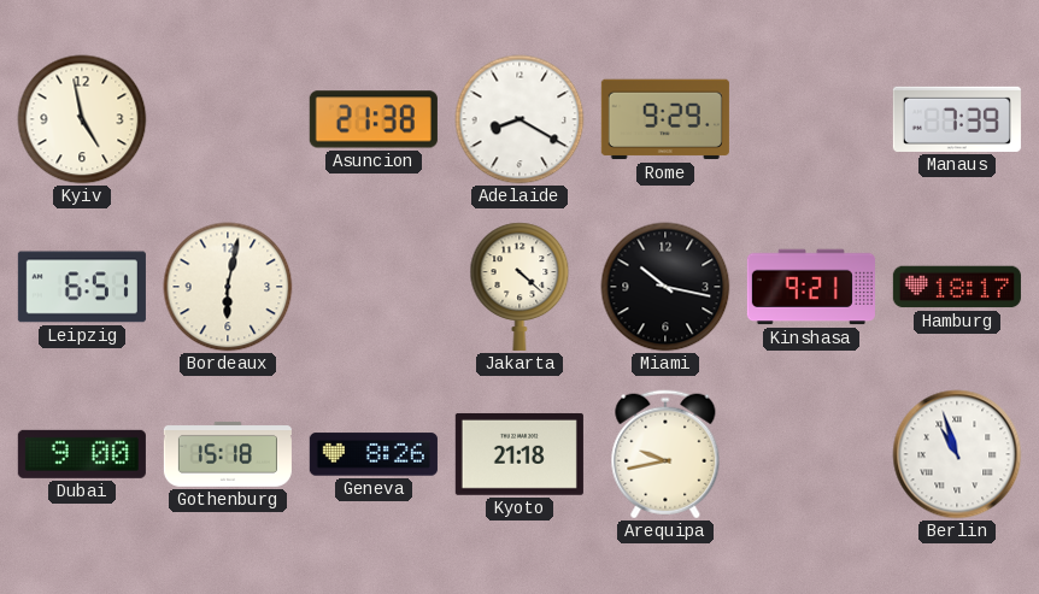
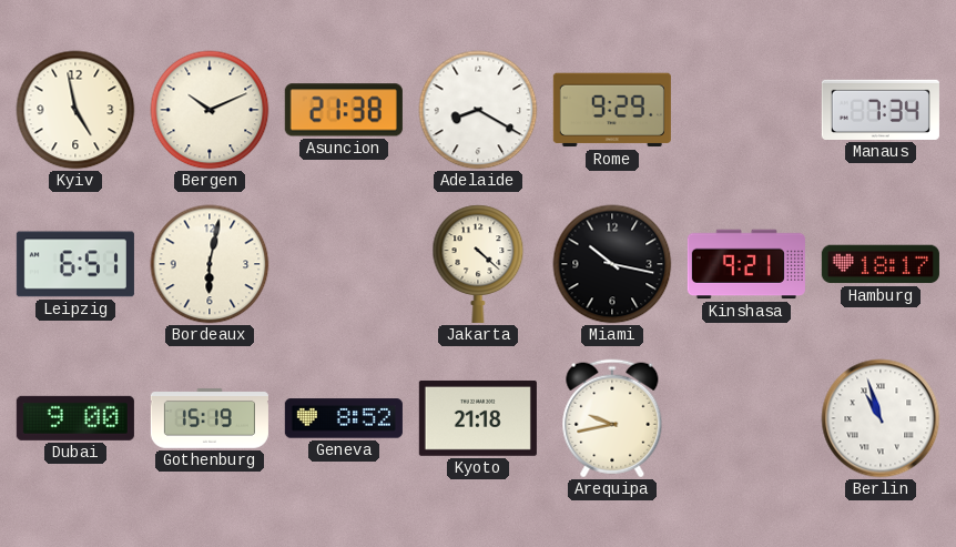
Bergen: none -> 10:11 (210, 110)
Manaus: 7:39 -> 7:34 (881, 110)
Gothenburg: 15:18 -> 15:19 (210, 418)
Geneva: 8:26 -> 8:52 (344, 418)
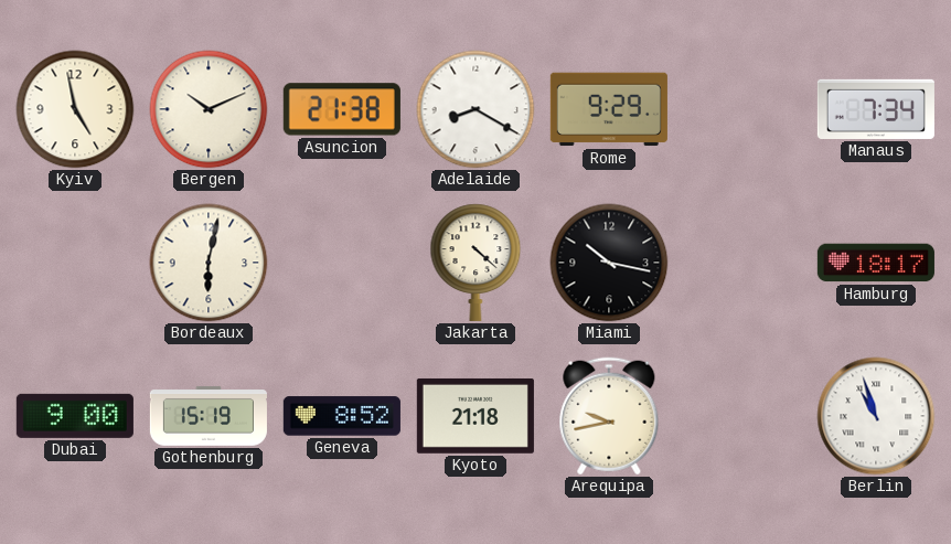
Leipzig: 6:51 -> none (75, 264)
Kinshasa: 9:21 -> none (746, 264)
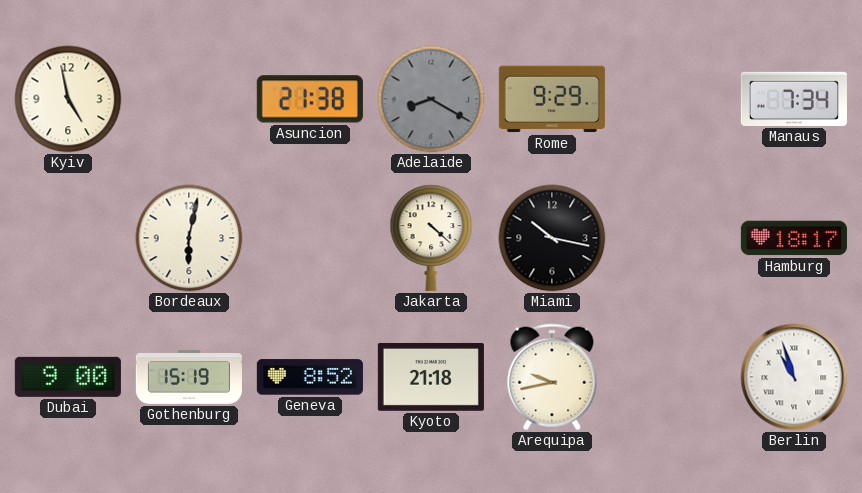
Bergen: 10:11 -> none (209, 109)
Adelaide dial: white -> grey (431, 99)
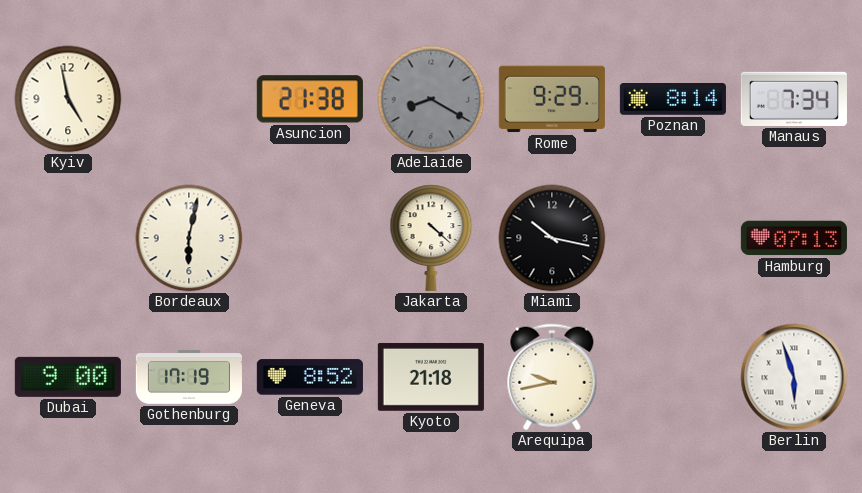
Poznan: none -> 8:14 (673, 100)
Hamburg: 18:17 -> 07:13 (794, 238)
Gothenburg: 15:19 -> 17:19 (189, 377)
Berlin: 10:57 -> 5:57 (794, 377)
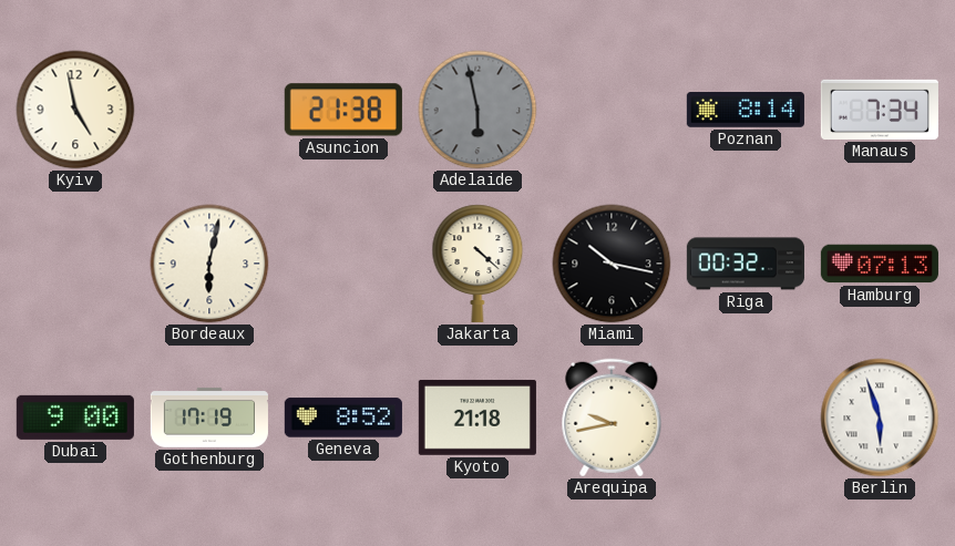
Adelaide: 8:20 -> 5:58 (477, 110)
Rome: 9:29 -> none (552, 99)
Riga: none -> 00:32 (746, 264)
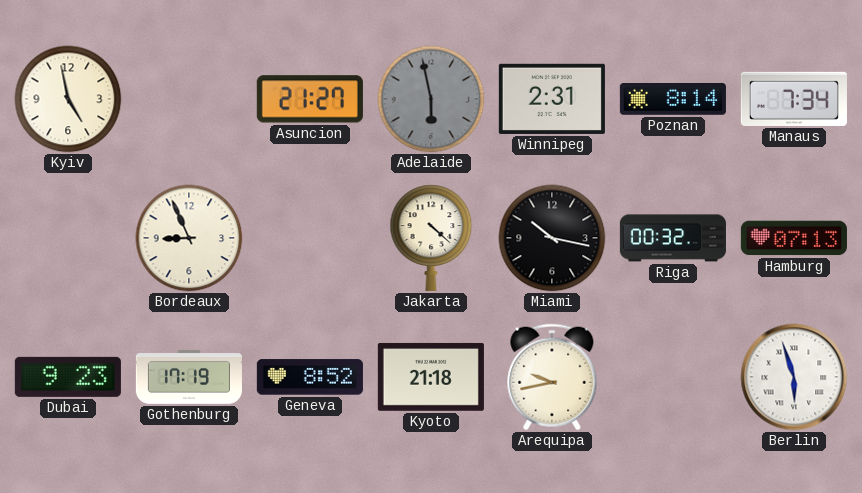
Asuncion: 21:38 -> 21:27 (310, 99)
Winnipeg: none -> 2:31 (552, 99)
Bordeaux: 6:02 -> 8:56 (189, 238)
Dubai: 9:00 -> 9:23 (68, 377)
